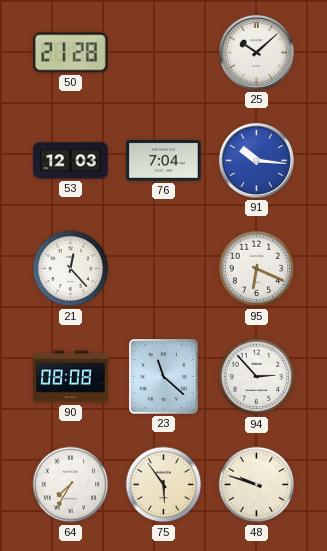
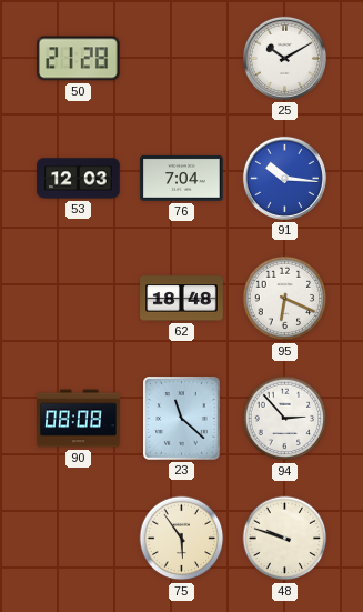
25: 10:08 -> 10:10 (284, 58)
21: 12:23 -> none (71, 269)
62: none -> 18:48 (182, 299)
64: 7:35 -> none (71, 485)
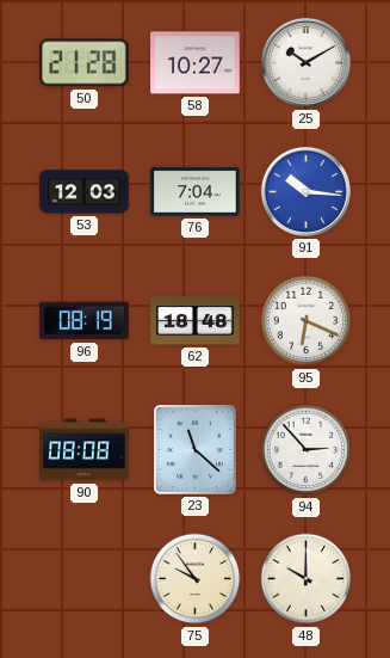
58: none -> 10:27 (196, 63)
96: none -> 08:19 (85, 321)
75: 5:54 -> 9:54 (196, 579)
48: 9:48 -> 10:00 (307, 579)
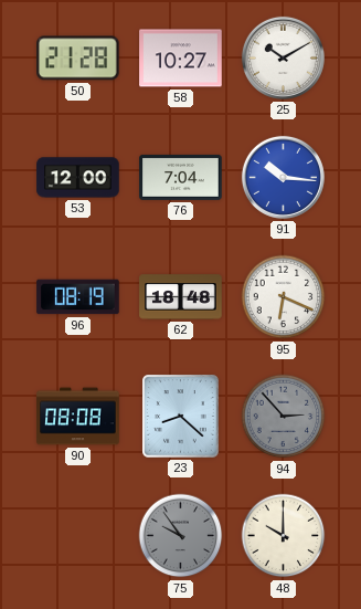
53: 12:03 -> 12:00 (78, 178)
23: 11:22 -> 8:22 (181, 417)
94 dial: white -> grey (284, 417)
75 dial: cream -> grey (181, 536)
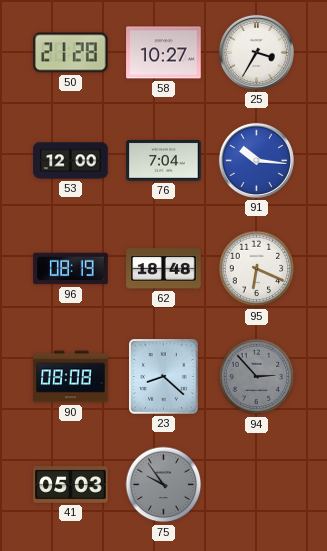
25: 10:10 -> 3:35 (256, 52)
41: none -> 05:03 (71, 485)
48: 10:00 -> none (284, 536)
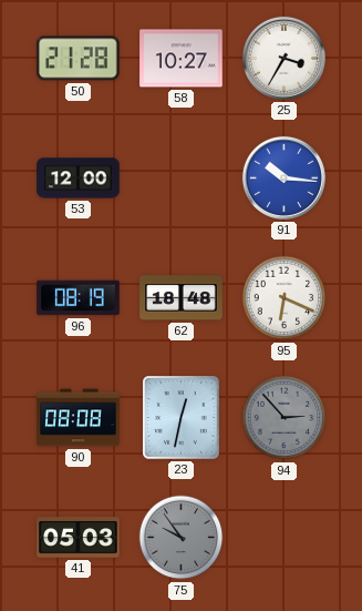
76: 7:04 -> none (164, 160)
23: 8:22 -> 12:32 (182, 418)
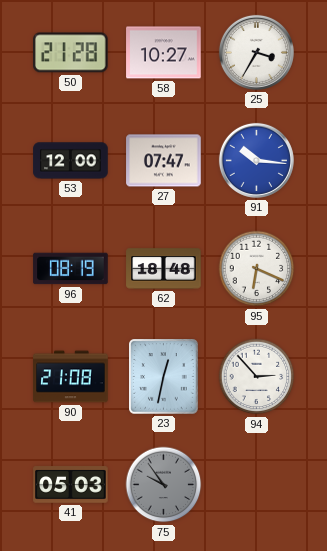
27: none -> 07:47 (164, 161)
90: 08:08 -> 21:08 (71, 377)
94 dial: grey -> white (257, 377)
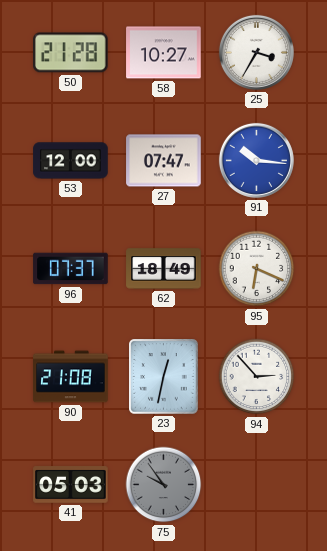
96: 08:19 -> 07:37 (71, 269)
62: 18:48 -> 18:49 (164, 269)
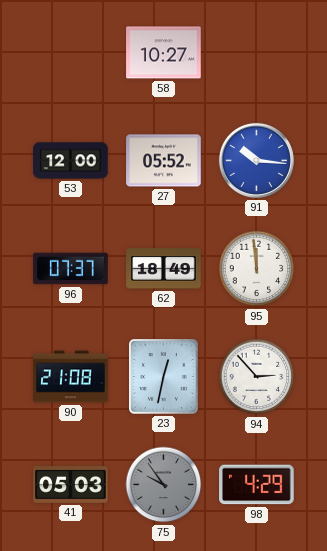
50: 21:28 -> none (71, 53)
25: 3:35 -> none (256, 52)
27: 07:47 -> 05:52 (164, 161)
95: 6:19 -> 11:59 (257, 269)
98: none -> 4:29 (257, 485)
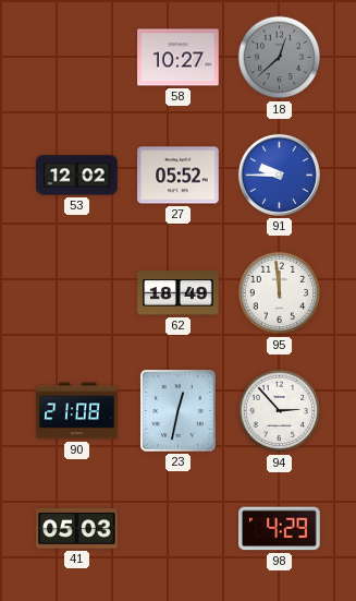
18: none -> 12:38 (280, 58)
53: 12:00 -> 12:02 (77, 176)
91: 10:16 -> 9:45 (279, 175)
96: 07:37 -> none (71, 269)
75: 9:54 -> none (164, 485)
